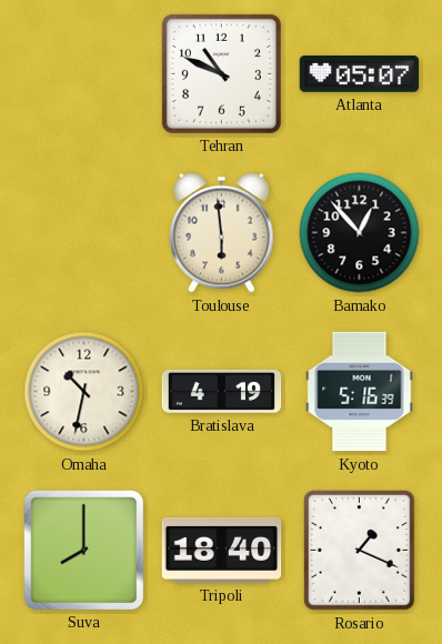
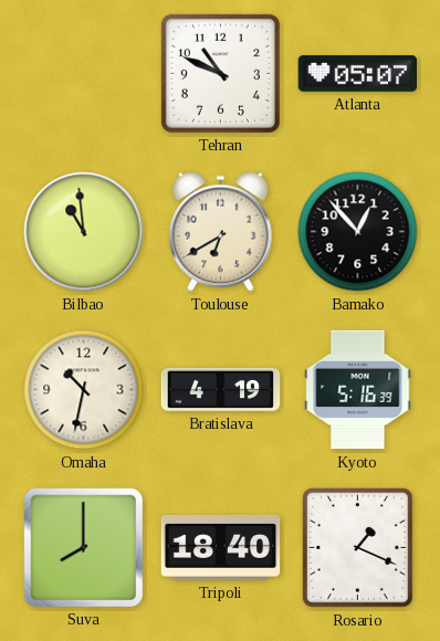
Bilbao: none -> 10:59 (84, 232)
Toulouse: 5:59 -> 6:40 (221, 231)
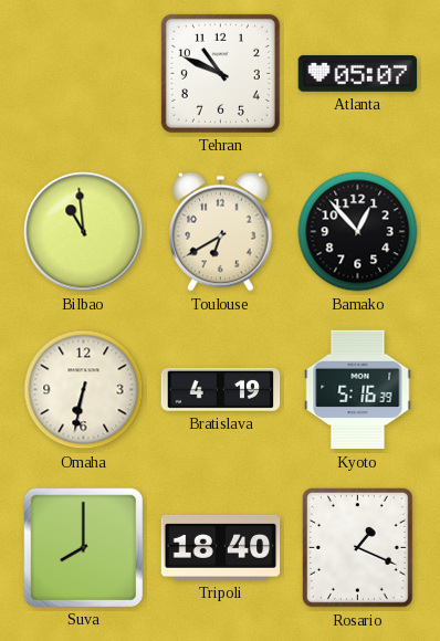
Omaha: 10:32 -> 6:32 (84, 390)
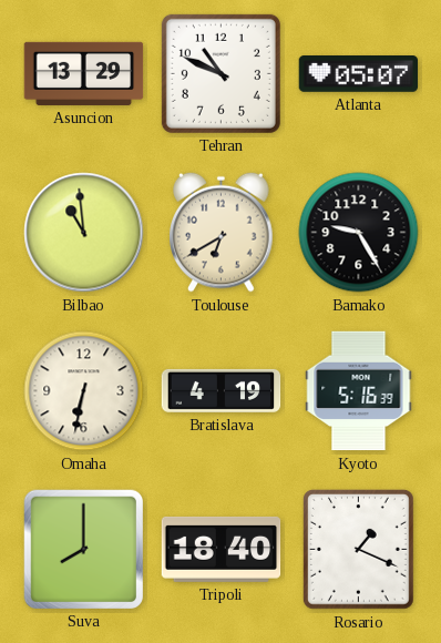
Asuncion: none -> 13:29 (84, 73)
Bamako: 12:53 -> 9:25 (359, 233)
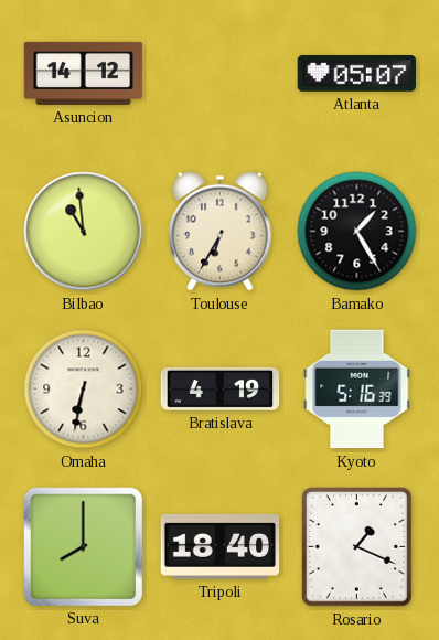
Asuncion: 13:29 -> 14:12 (84, 73)
Tehran: 10:49 -> none (221, 73)
Toulouse: 6:40 -> 6:35 (221, 231)
Bamako: 9:25 -> 1:25 (357, 232)
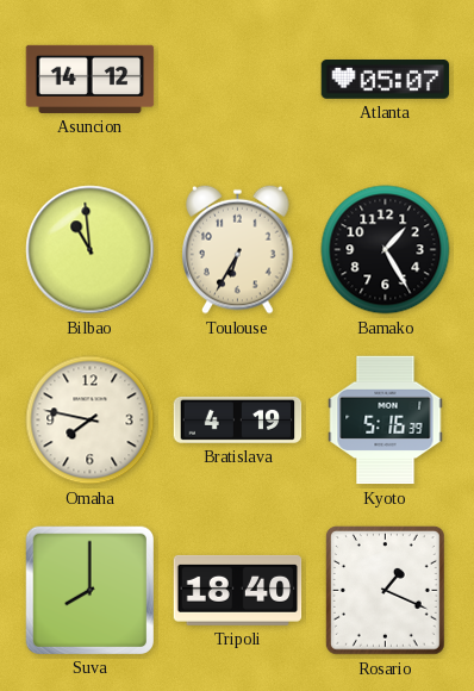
Omaha: 6:32 -> 7:47 (91, 421)
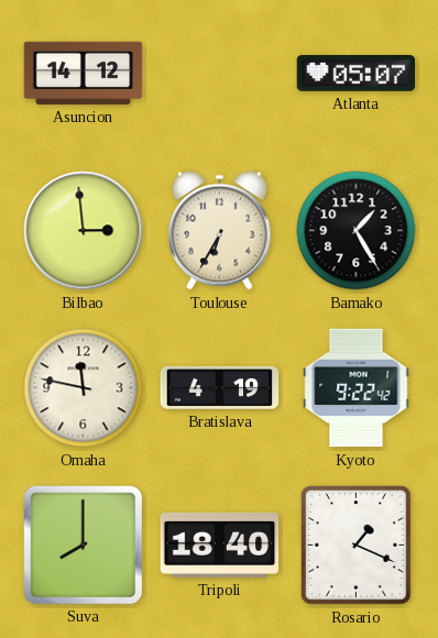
Bilbao: 10:59 -> 2:59 (84, 231)
Omaha: 7:47 -> 11:47 (84, 388)
Kyoto: 5:16 -> 9:22 (357, 388)
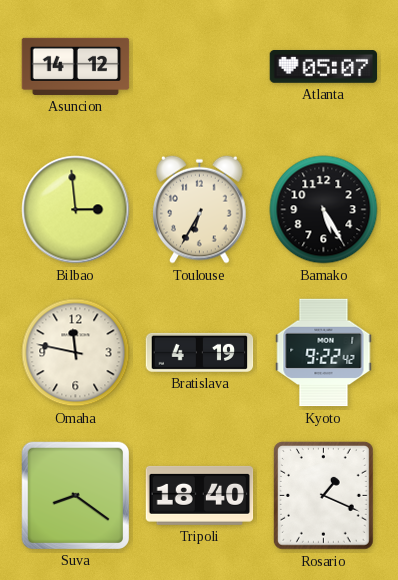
Bamako: 1:25 -> 5:25 (324, 210)
Suva: 8:00 -> 8:21 (75, 495)
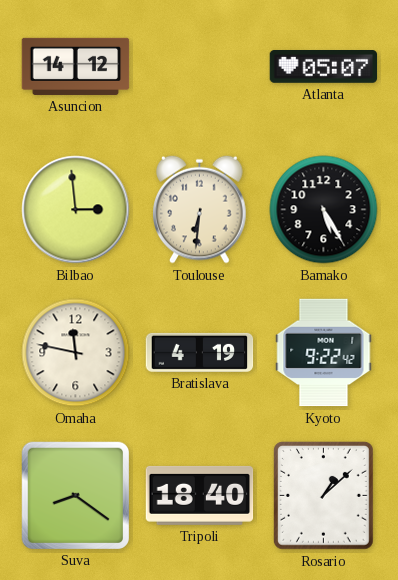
Toulouse: 6:35 -> 6:31 (200, 209)
Rosario: 1:19 -> 1:08 (323, 496)
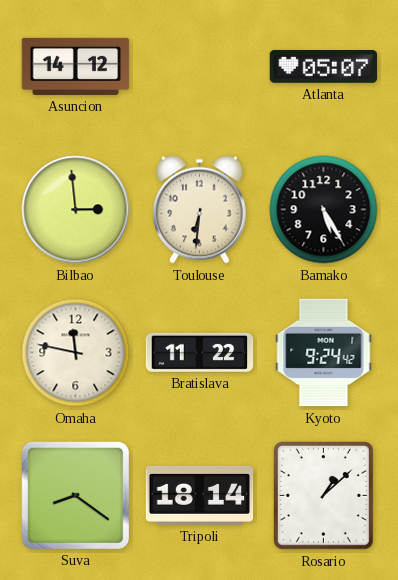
Bratislava: 4:19 -> 11:22 (200, 352)
Kyoto: 9:22 -> 9:24 (324, 353)
Tripoli: 18:40 -> 18:14 (200, 495)
